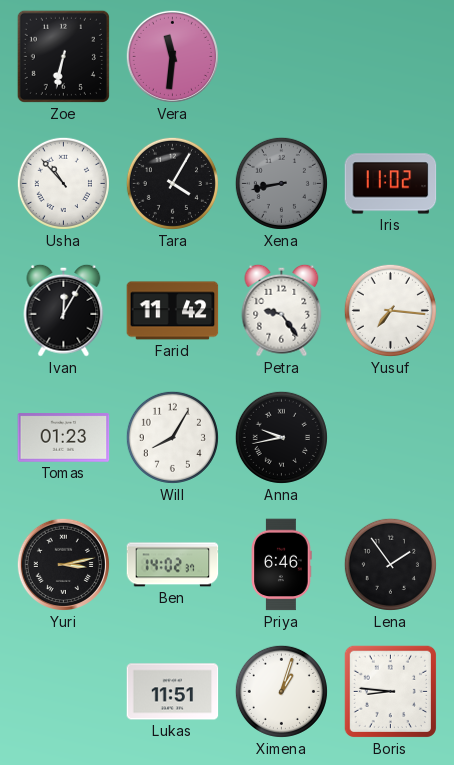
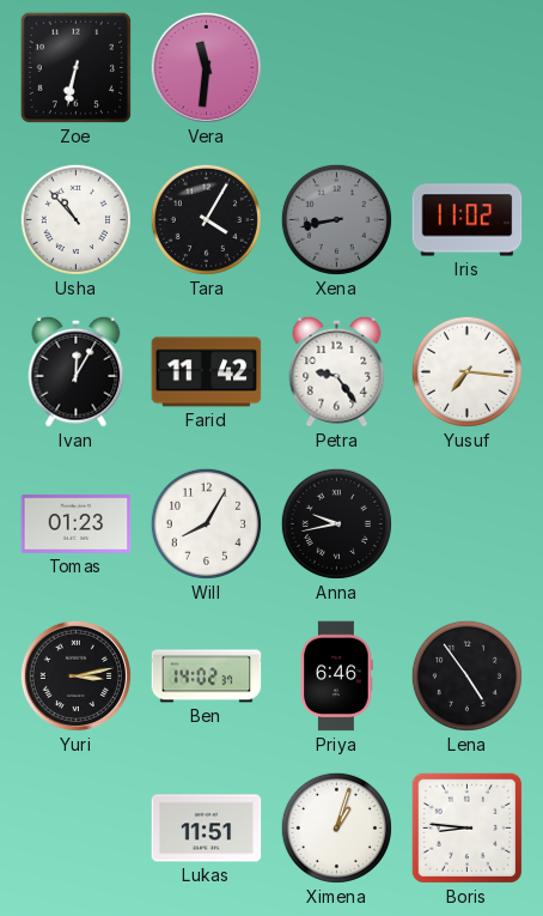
Lena: 1:54 -> 4:54 (466, 675)
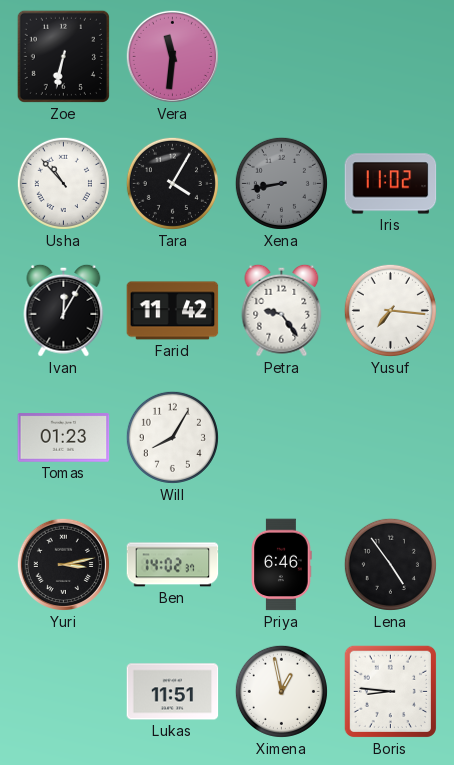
Anna: 9:43 -> none (336, 523)
Ximena: 1:03 -> 12:58 (281, 691)
